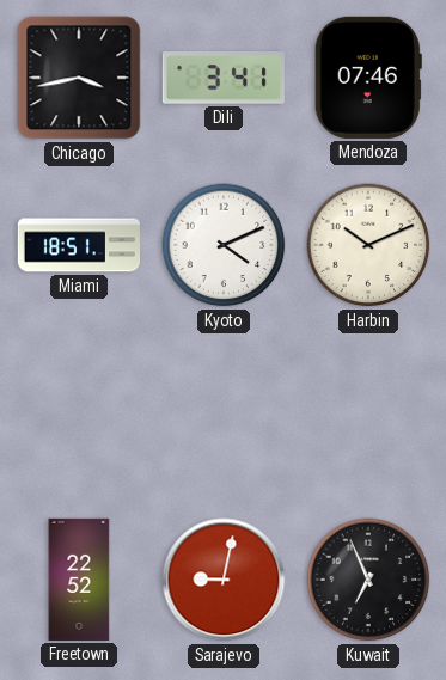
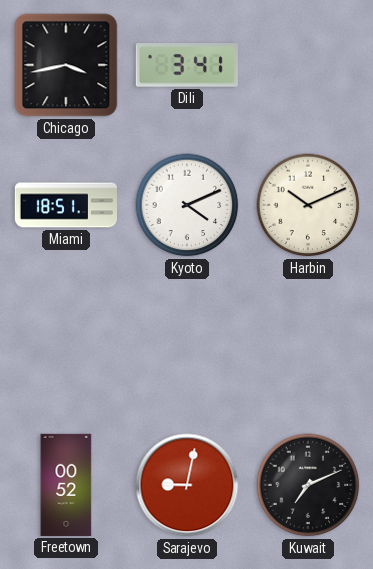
Mendoza: 07:46 -> none (368, 78)
Freetown: 22:52 -> 00:52 (66, 485)
Kuwait: 6:56 -> 7:11 (308, 485)
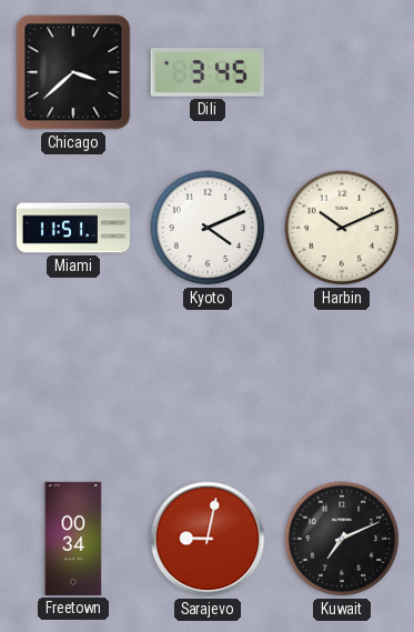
Chicago: 3:43 -> 3:38 (73, 72)
Dili: 3:41 -> 3:45 (208, 72)
Miami: 18:51 -> 11:51 (73, 228)
Freetown: 00:52 -> 00:34 (73, 539)
